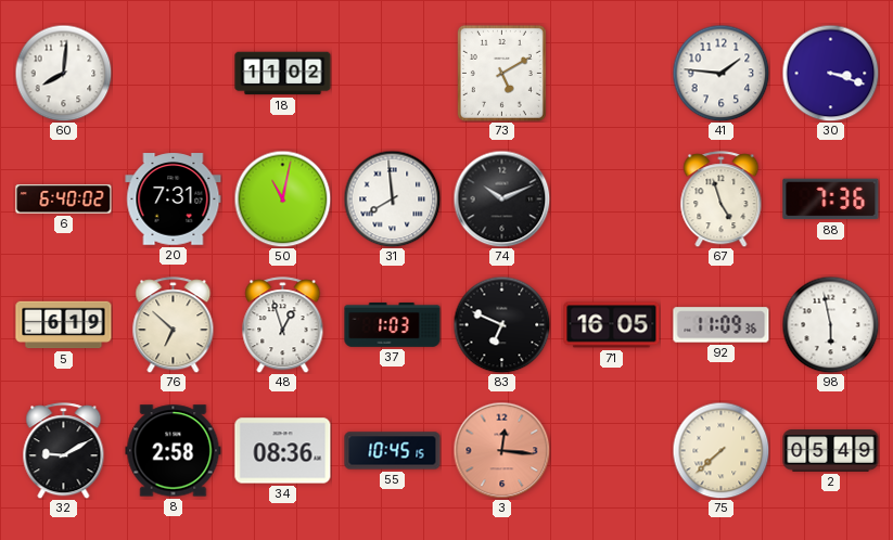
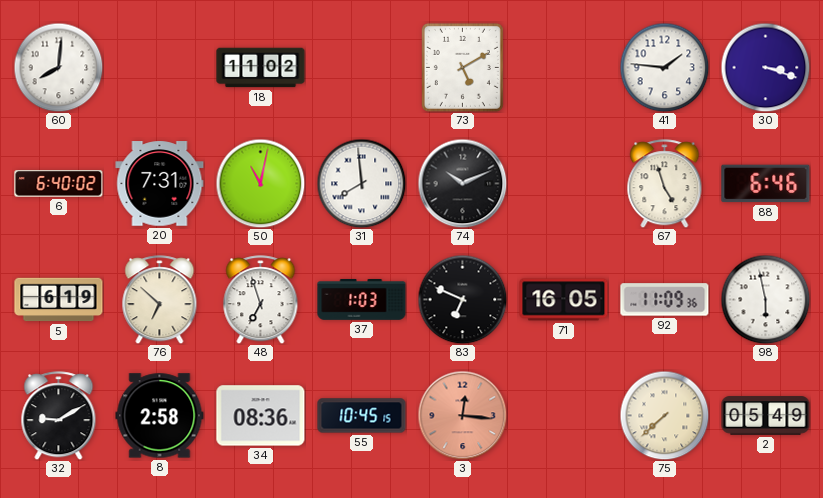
88: 7:36 -> 6:46 (766, 184)
48: 12:57 -> 6:57 (261, 300)
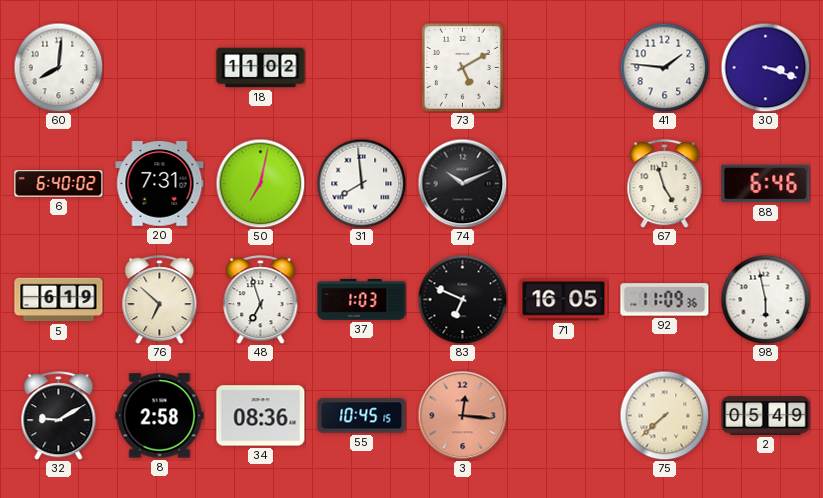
50: 11:02 -> 7:02 (260, 183)
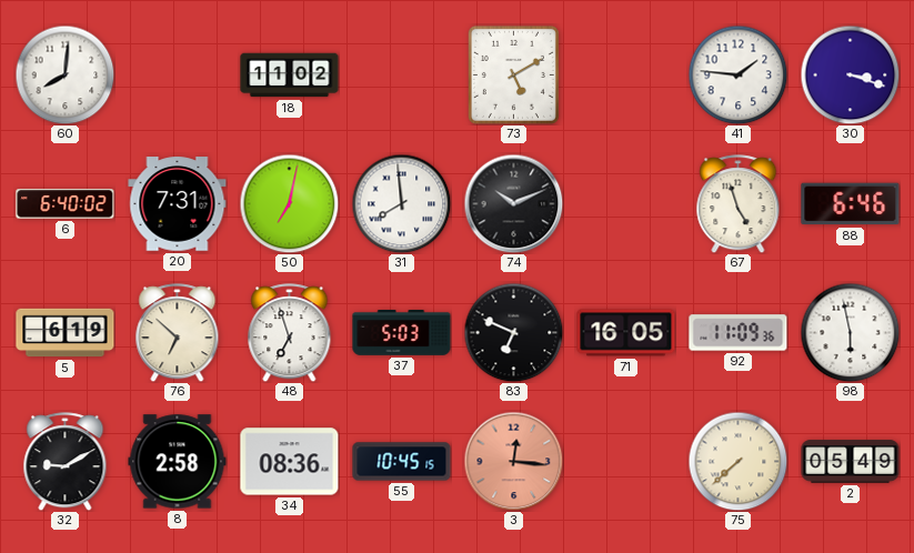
37: 1:03 -> 5:03 (402, 332)
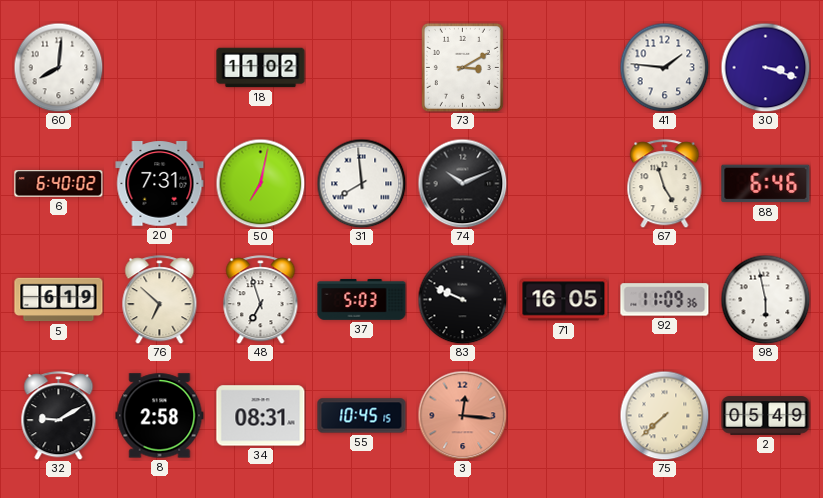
73: 5:10 -> 3:10 (462, 67)
83: 6:49 -> 9:49 (462, 299)
34: 08:36 -> 08:31 (261, 416)
